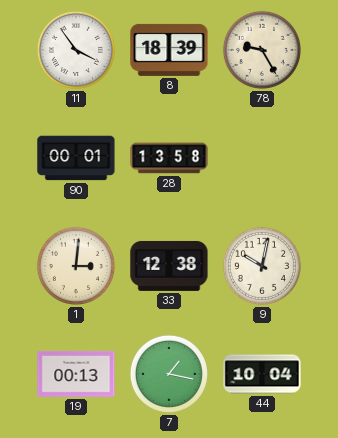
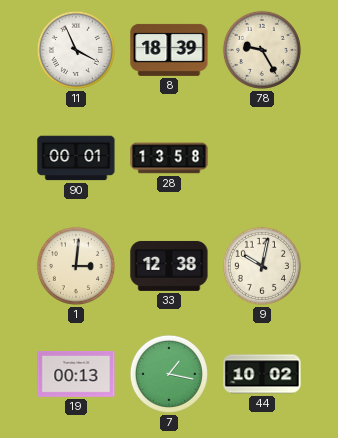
11: 3:54 -> 3:56 (76, 50)
44: 10:04 -> 10:02 (262, 374)
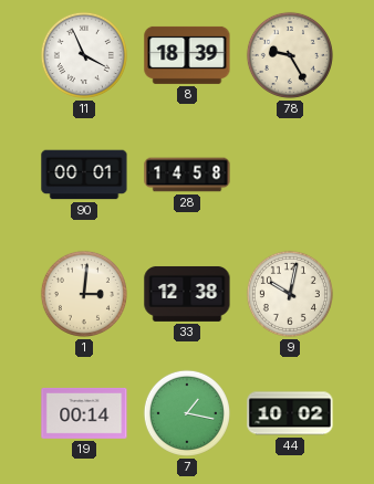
28: 13:58 -> 14:58 (187, 175)
19: 00:13 -> 00:14 (84, 413)
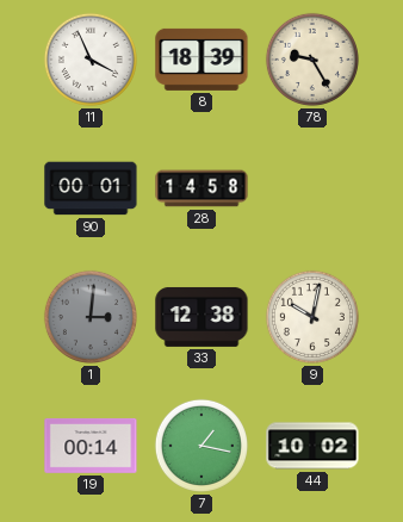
1 dial: cream -> grey (91, 317)
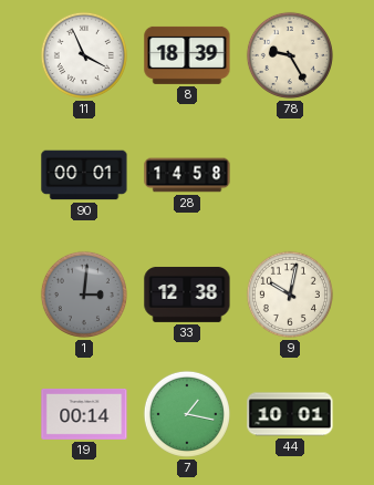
44: 10:02 -> 10:01 (290, 414)
